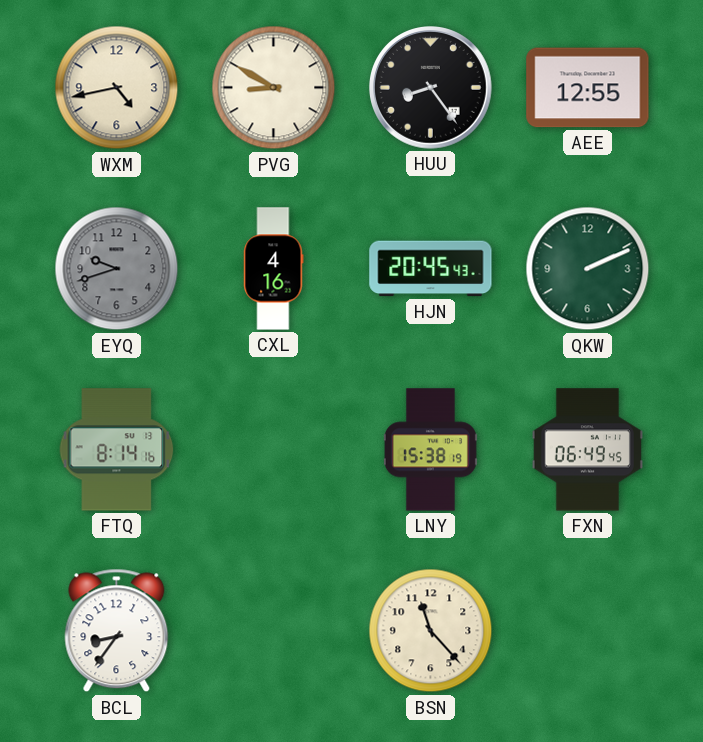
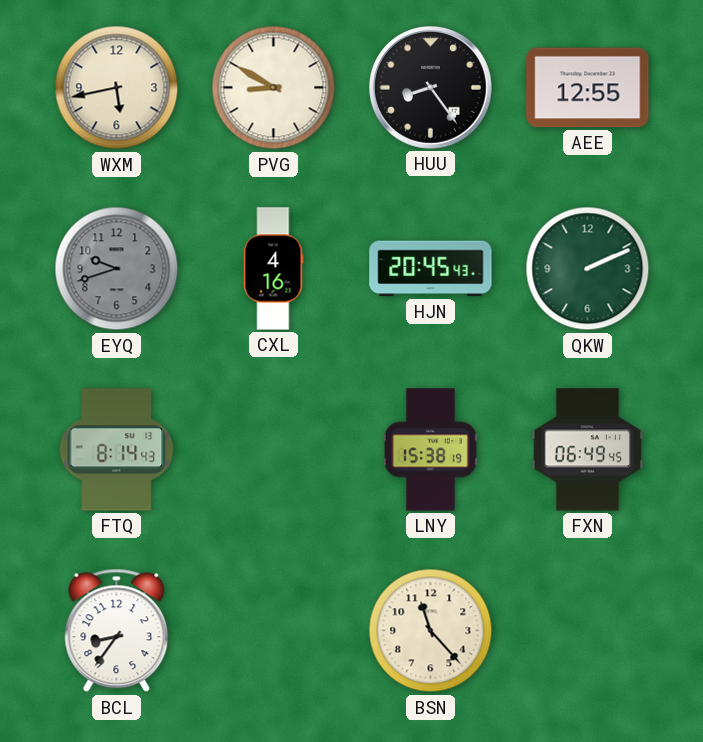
WXM: 4:43 -> 5:43 (117, 88)
FTQ: 8:14:16 -> 8:14:43 (117, 450)
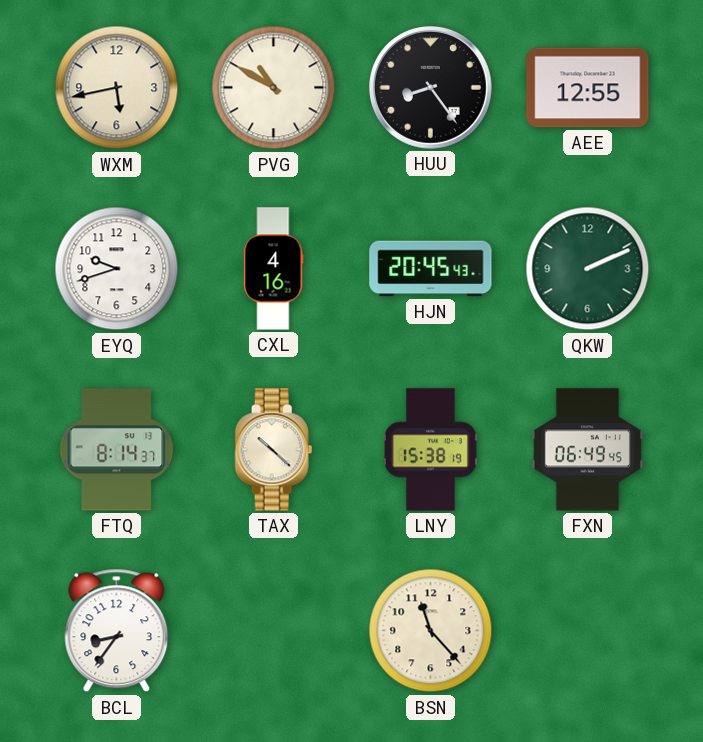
PVG: 8:50 -> 10:50 (274, 88)
EYQ dial: grey -> white (117, 269)
FTQ: 8:14:43 -> 8:14:37 (117, 450)
TAX: none -> 10:22 (274, 450)
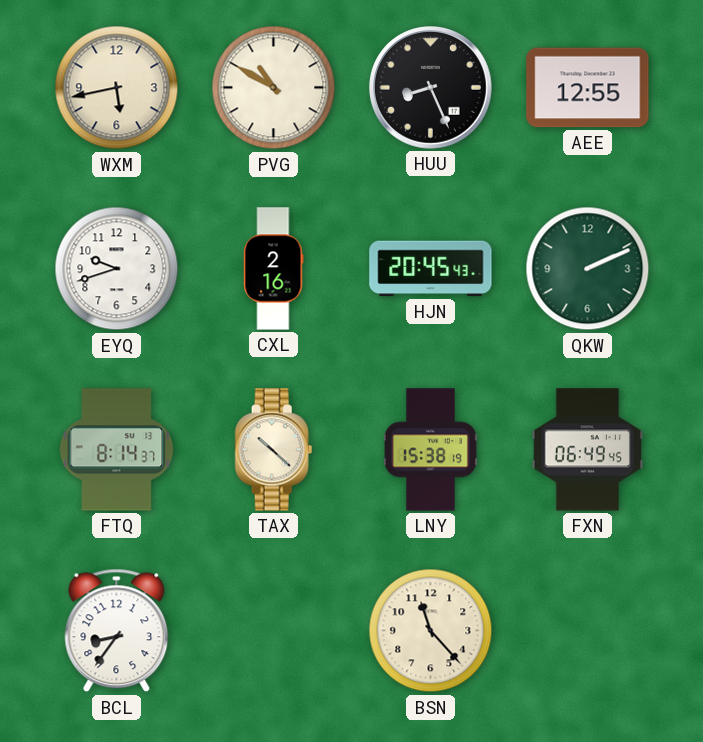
HUU: 8:24 -> 8:26 (431, 88)
CXL: 4:16 -> 2:16 (273, 269)
